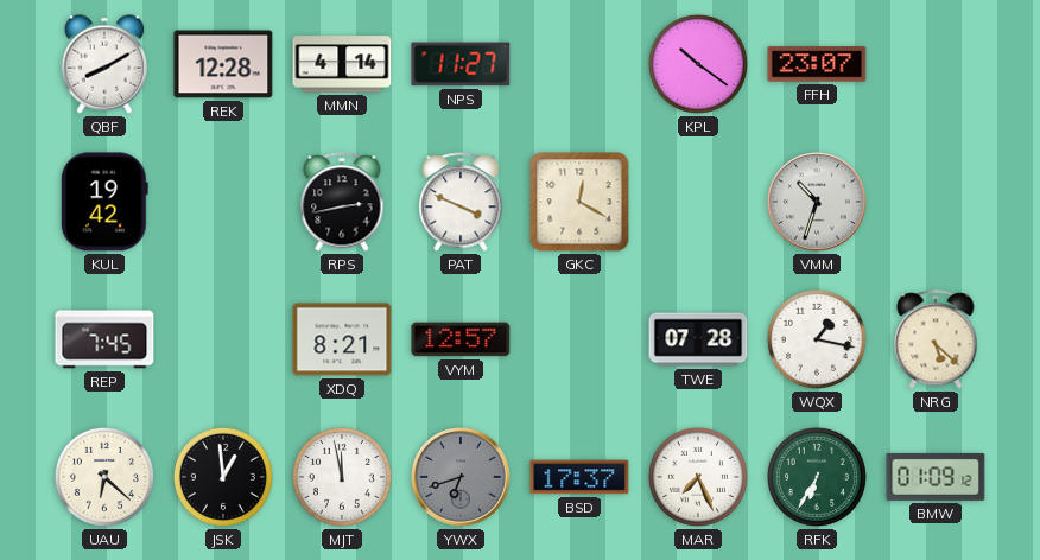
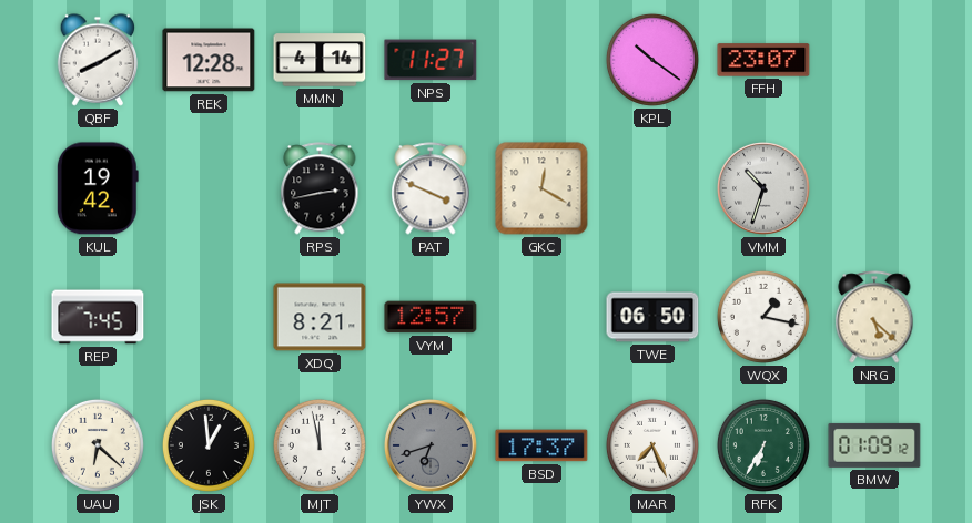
TWE: 07:28 -> 06:50 (652, 317)
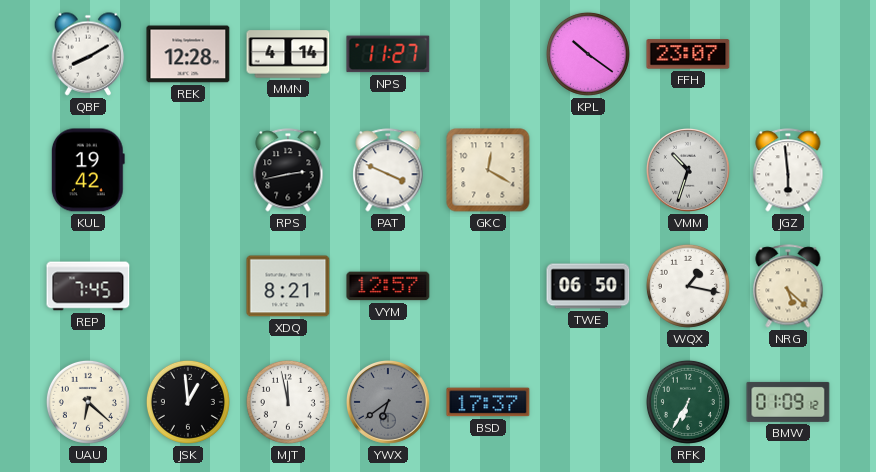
JGZ: none -> 5:59 (788, 170)
YWX: 6:42 -> 6:39 (389, 403)
MAR: 7:26 -> none (652, 445)
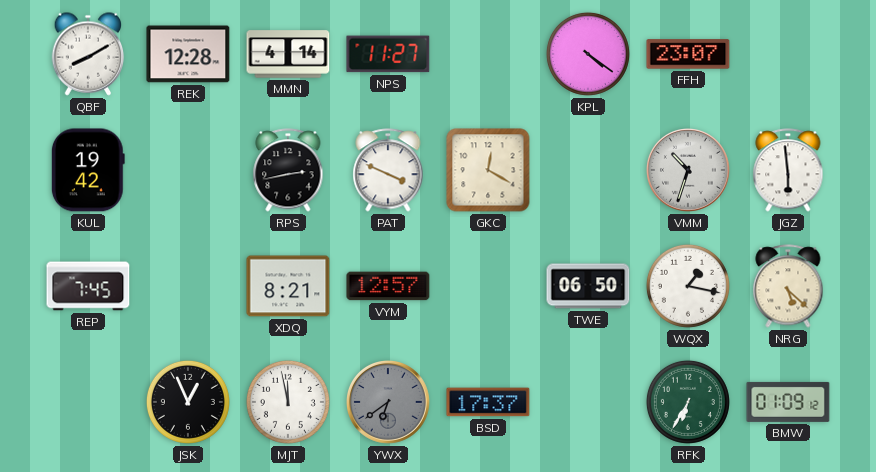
KPL: 10:21 -> 4:21 (588, 54)
UAU: 6:22 -> none (88, 402)
JSK: 12:59 -> 12:56 (188, 402)
